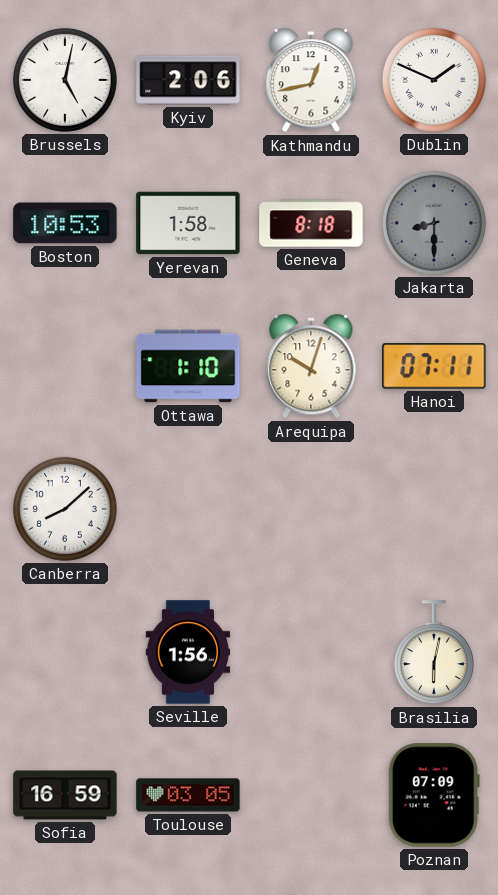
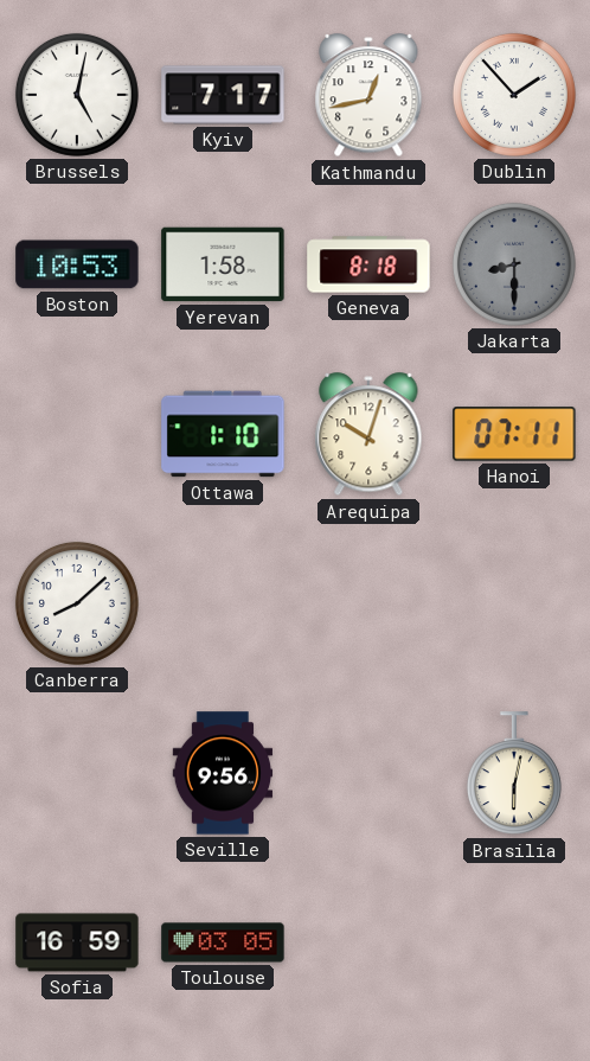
Kyiv: 2:06 -> 7:17 (223, 95)
Dublin: 1:49 -> 1:53 (514, 95)
Seville: 1:56 -> 9:56 (223, 773)
Poznan: 07:09 -> none (434, 795)
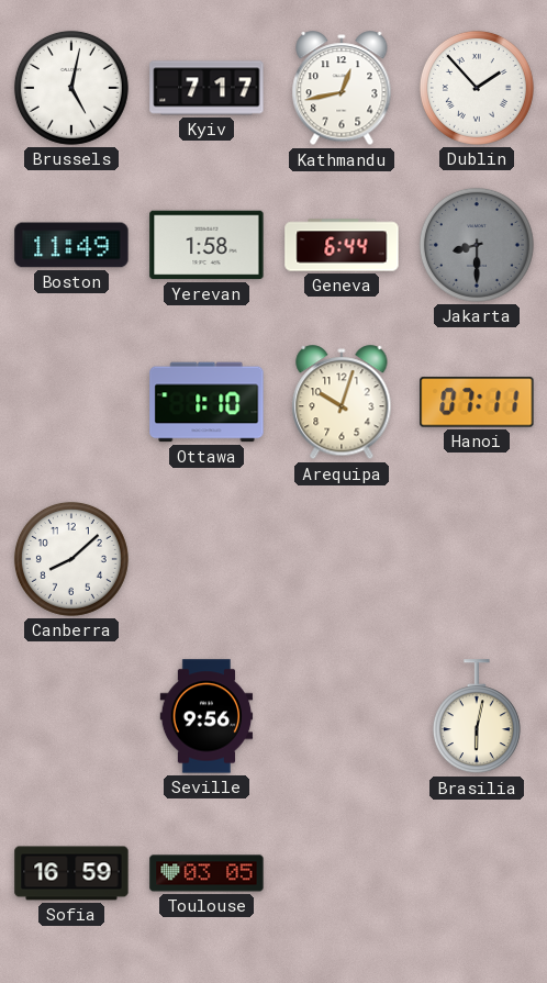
Boston: 10:53 -> 11:49 (71, 245)
Geneva: 8:18 -> 6:44 (342, 245)
